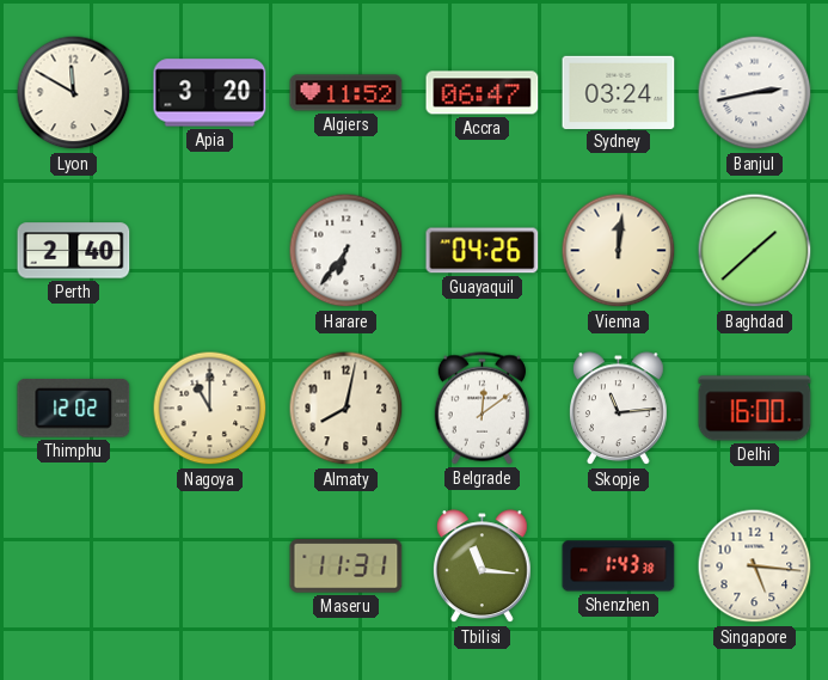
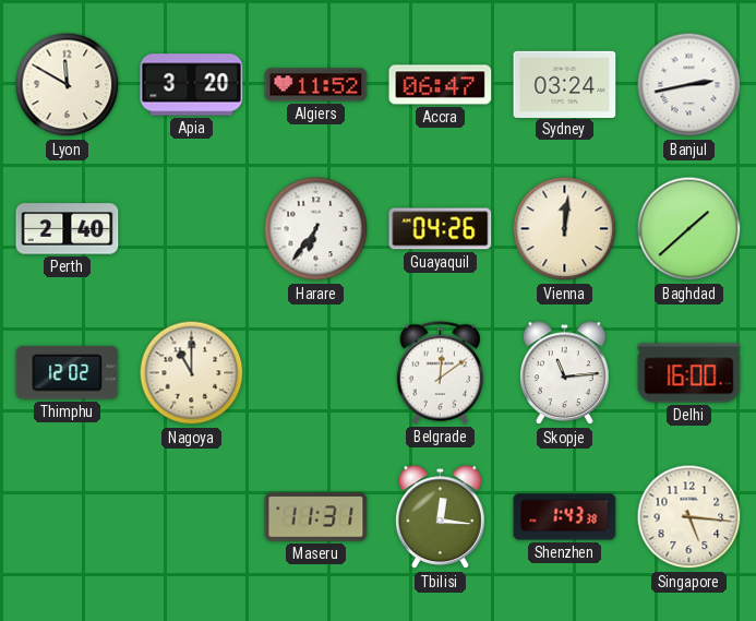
Almaty: 8:02 -> none (346, 409)
Tbilisi: 11:16 -> 12:16 (441, 517)
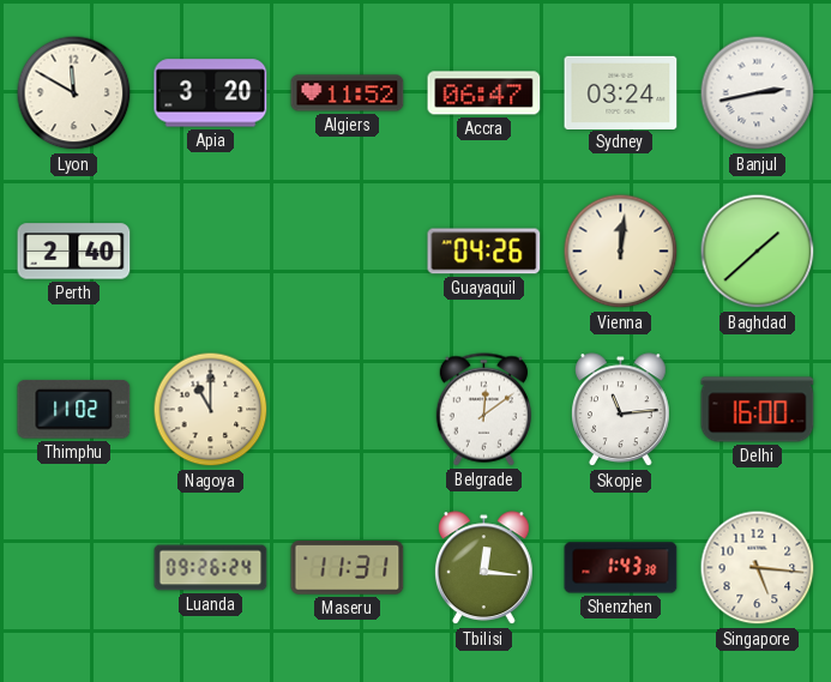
Harare: 6:36 -> none (316, 229)
Thimphu: 12:02 -> 11:02 (74, 409)
Luanda: none -> 09:26 (211, 568)
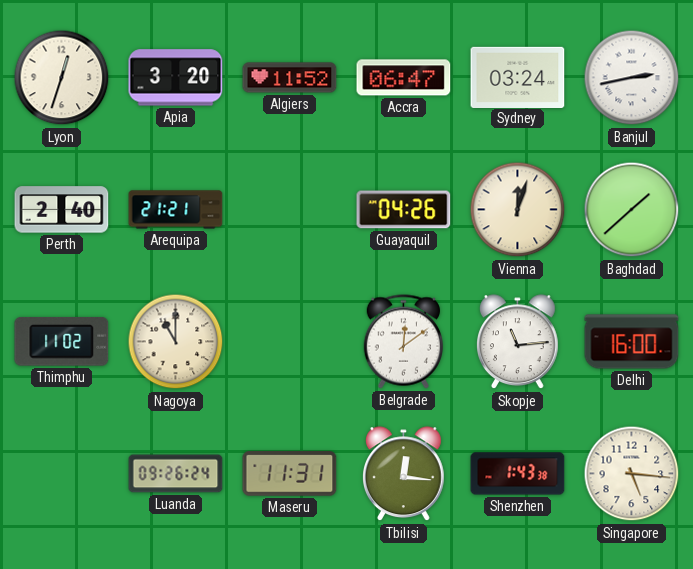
Lyon: 11:50 -> 12:33 (62, 78)
Arequipa: none -> 21:21 (176, 210)
Vienna: 12:01 -> 12:03 (518, 210)
